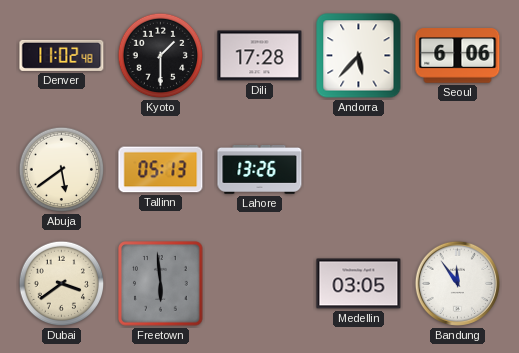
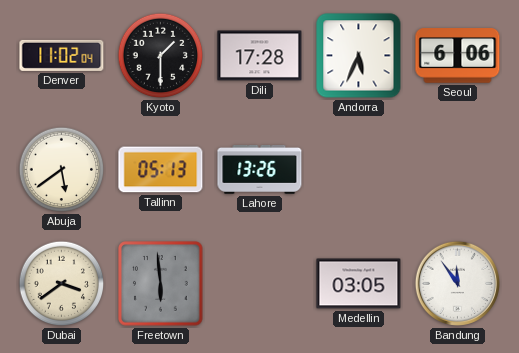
Denver: 11:02:48 -> 11:02:04 (62, 55)
Andorra: 5:37 -> 5:34 (359, 56)
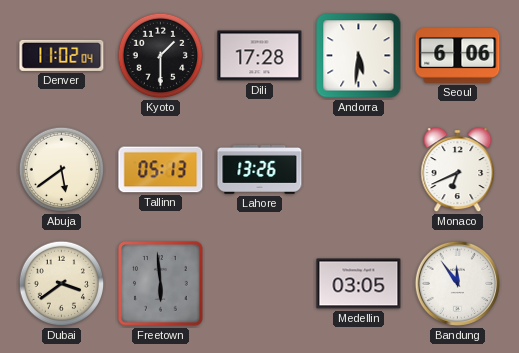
Andorra: 5:34 -> 5:31 (359, 56)
Monaco: none -> 6:41 (458, 170)
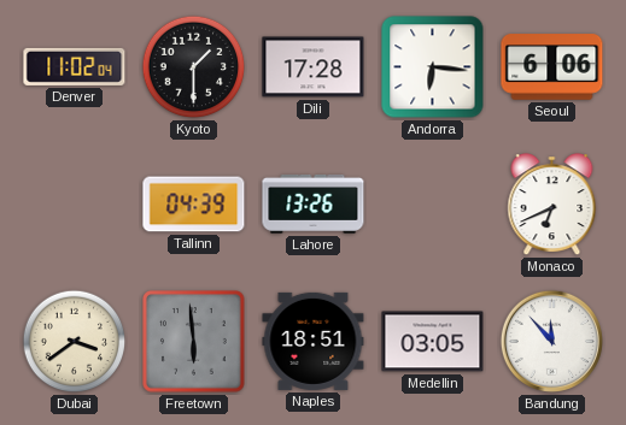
Andorra: 5:31 -> 6:16 (433, 67)
Abuja: 5:39 -> none (62, 170)
Tallinn: 05:13 -> 04:39 (194, 205)
Naples: none -> 18:51 (314, 341)
Bandung: 11:54 -> 11:53 (551, 341)
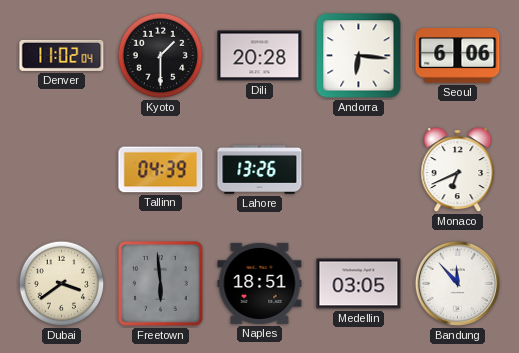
Dili: 17:28 -> 20:28 (260, 56)
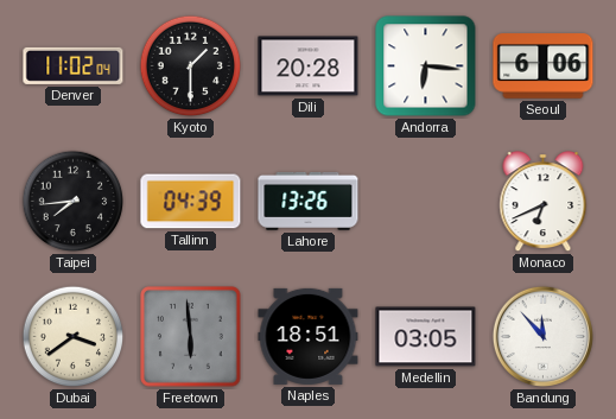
Taipei: none -> 7:44 (74, 202)
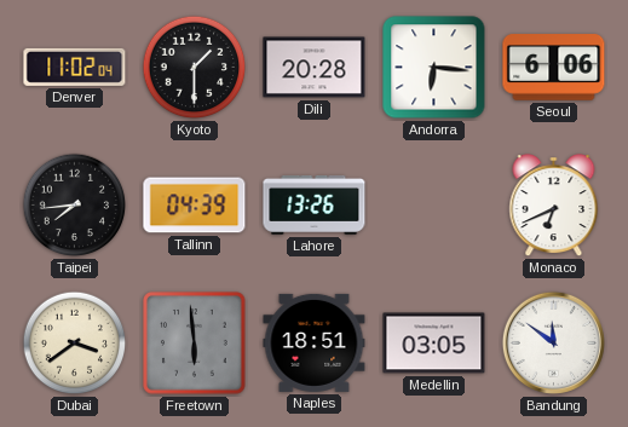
Bandung: 11:53 -> 11:51 (553, 342)
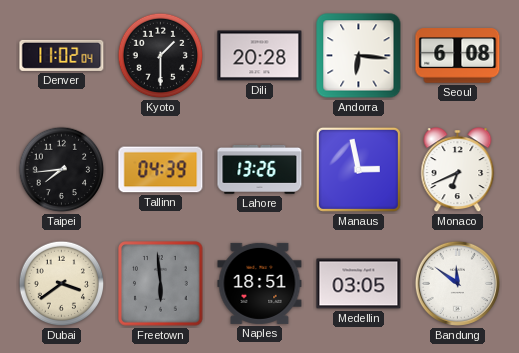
Seoul: 6:06 -> 6:08 (458, 56)
Manaus: none -> 2:58 (358, 169)
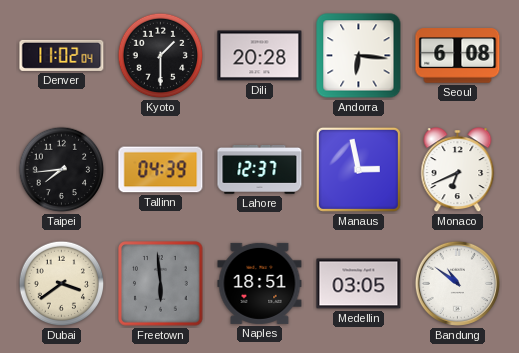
Lahore: 13:26 -> 12:37 (260, 170)
Bandung: 11:51 -> 10:51 (457, 283)
